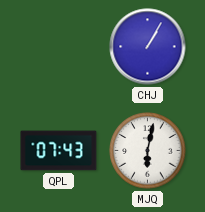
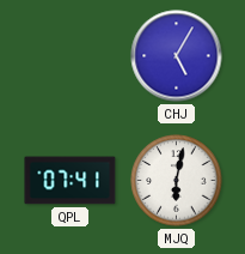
CHJ: 1:05 -> 5:05 (177, 56)
QPL: 07:43 -> 07:41 (71, 181)
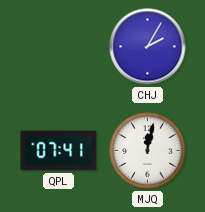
CHJ: 5:05 -> 2:05 (148, 47)
MJQ: 6:02 -> 12:02 (148, 151)
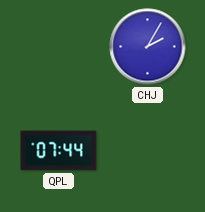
QPL: 07:41 -> 07:44 (59, 151)
MJQ: 12:02 -> none (148, 151)
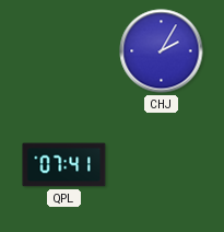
QPL: 07:44 -> 07:41 (64, 165)
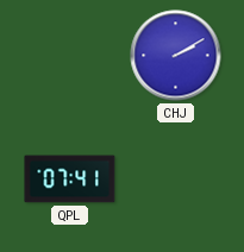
CHJ: 2:05 -> 2:10 (176, 56)
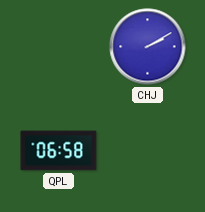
QPL: 07:41 -> 06:58 (59, 151)
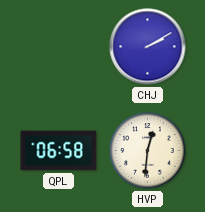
HVP: none -> 12:31 (148, 151)
